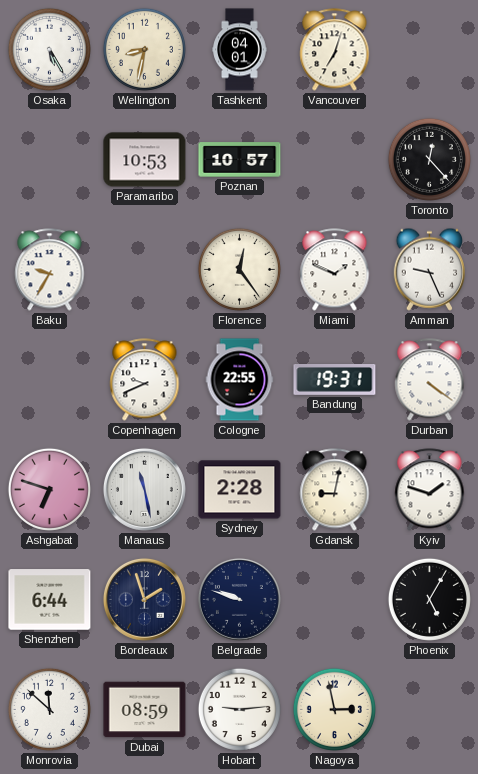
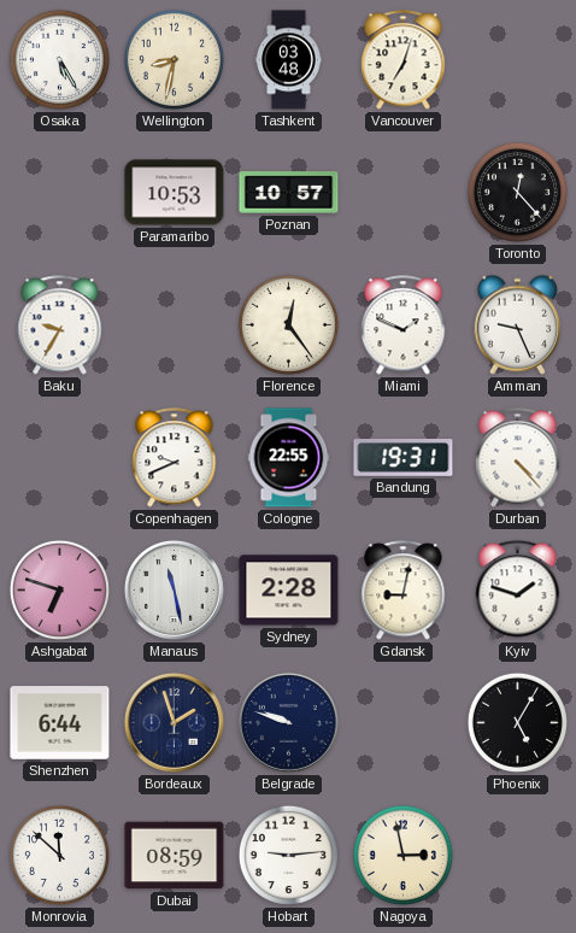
Tashkent: 04:01 -> 03:48 (289, 60)
Durban: 4:21 -> 4:23 (518, 458)
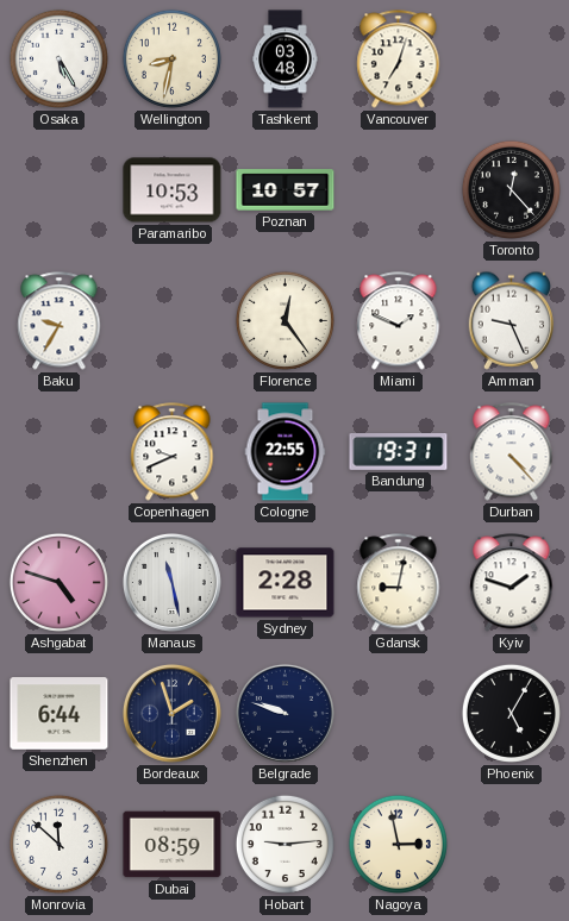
Ashgabat: 6:48 -> 4:48 (58, 582)
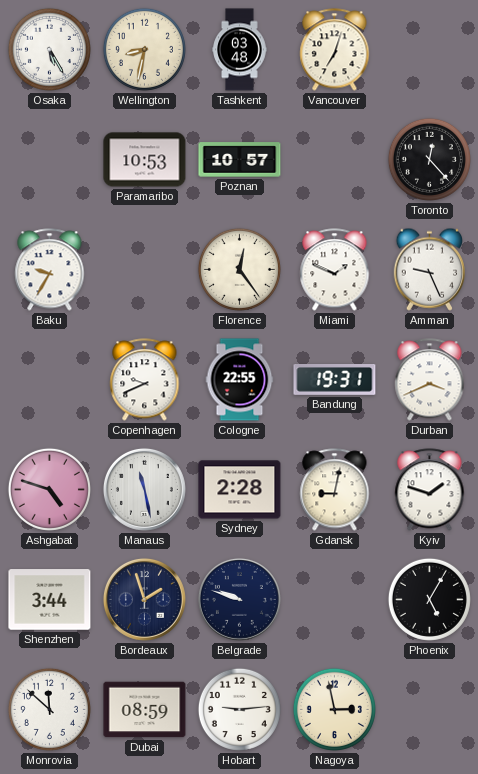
Durban: 4:23 -> 3:41 (430, 380)
Shenzhen: 6:44 -> 3:44 (50, 600)
